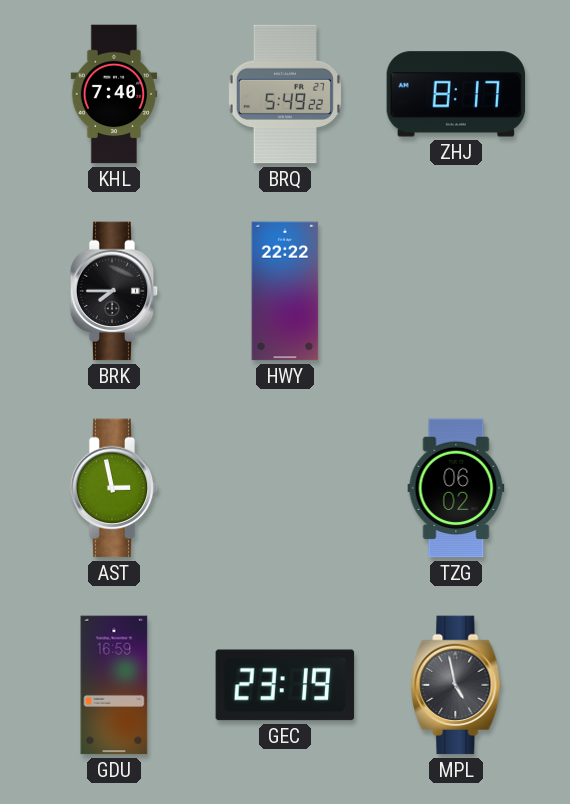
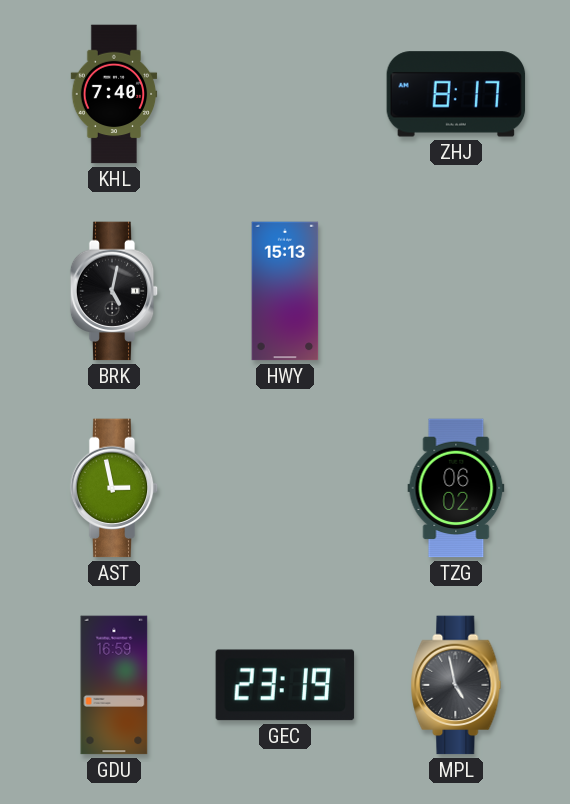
BRQ: 5:49 -> none (285, 94)
BRK: 7:45 -> 5:02 (114, 291)
HWY: 22:22 -> 15:13 (285, 291)
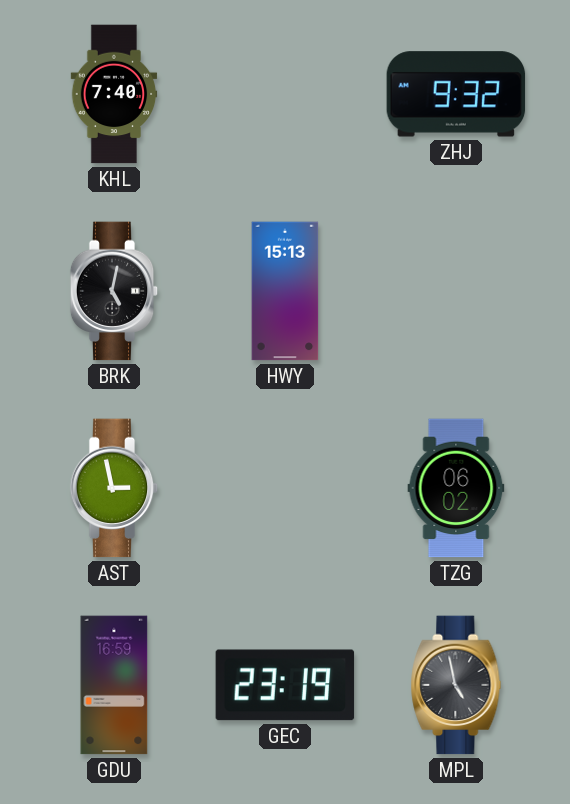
ZHJ: 8:17 -> 9:32 (456, 94)
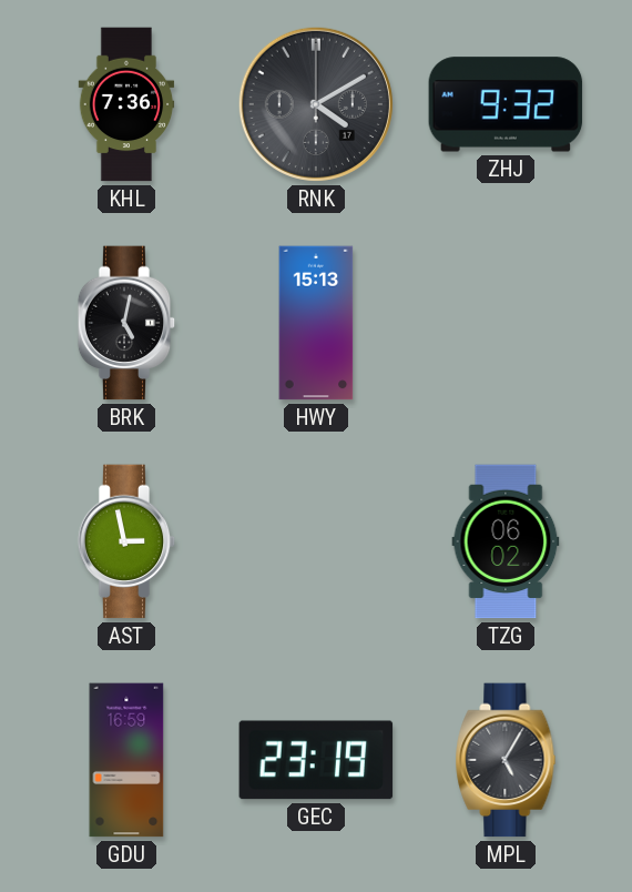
KHL: 7:40 -> 7:36 (126, 104)
RNK: none -> 4:10 (316, 104)
MPL: 4:58 -> 5:05 (506, 760)
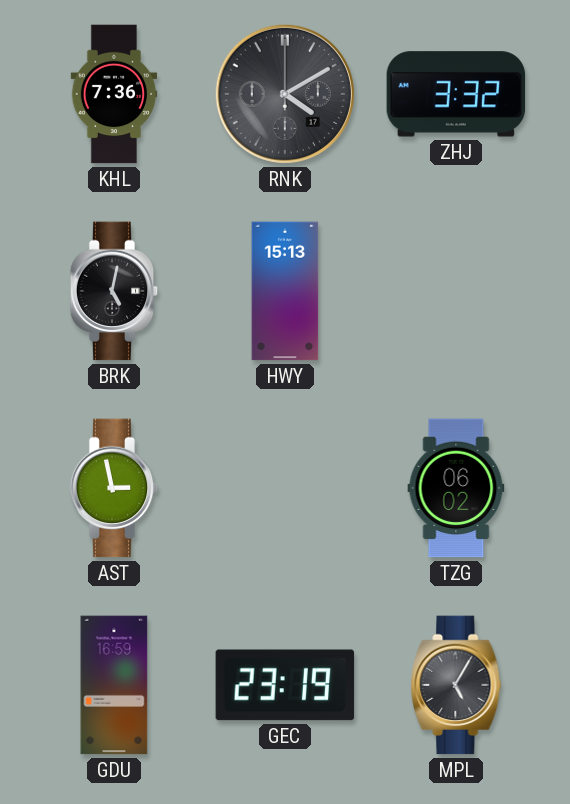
ZHJ: 9:32 -> 3:32 (456, 94)
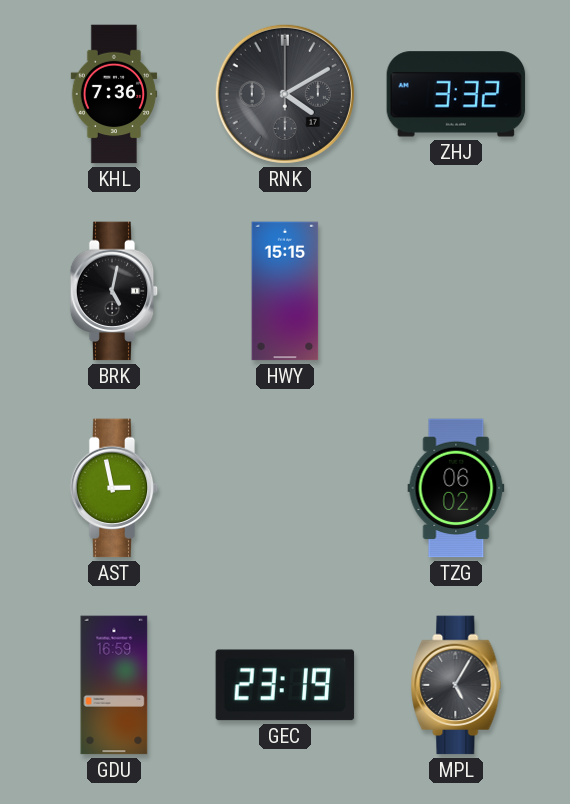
HWY: 15:13 -> 15:15 (285, 291)
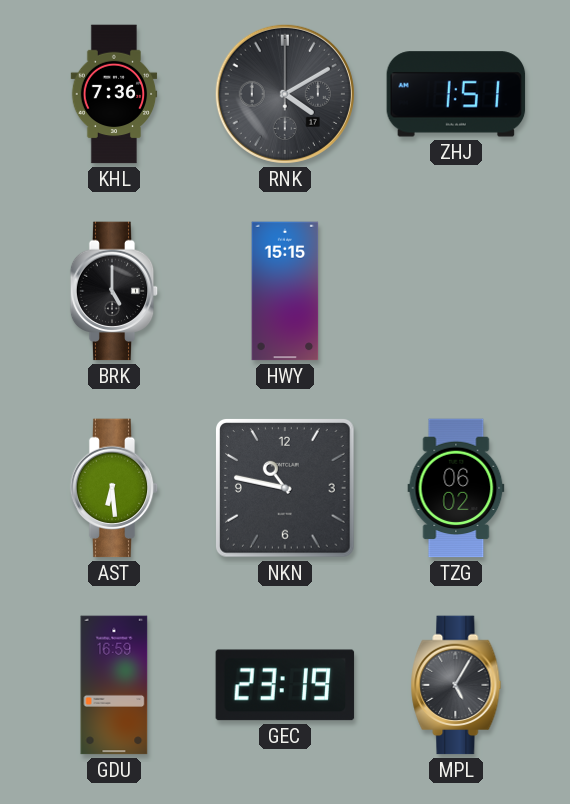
ZHJ: 3:32 -> 1:51 (456, 94)
BRK: 5:02 -> 5:00 (114, 291)
AST: 2:58 -> 6:29 (114, 488)
NKN: none -> 10:47 (286, 489)
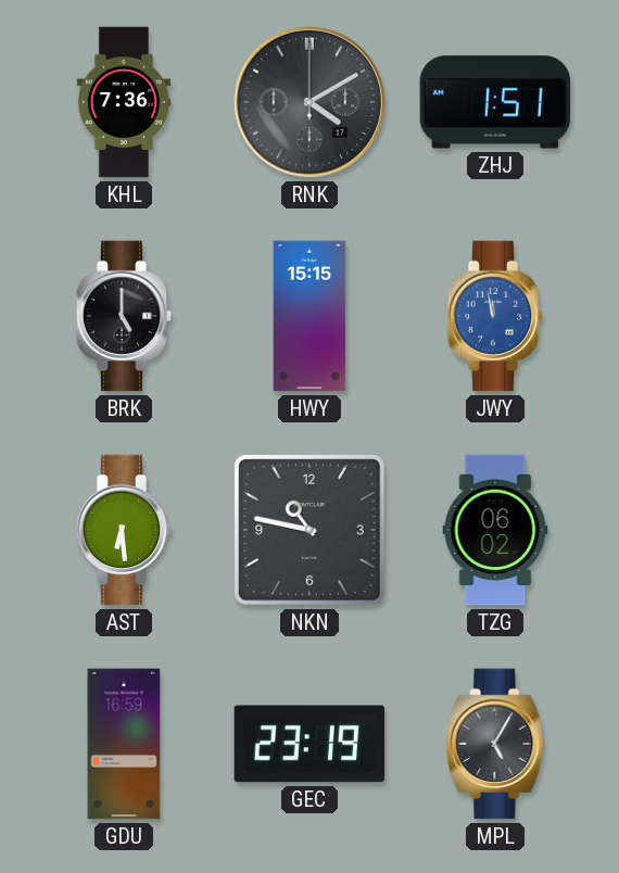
JWY: none -> 11:58 (495, 316)
